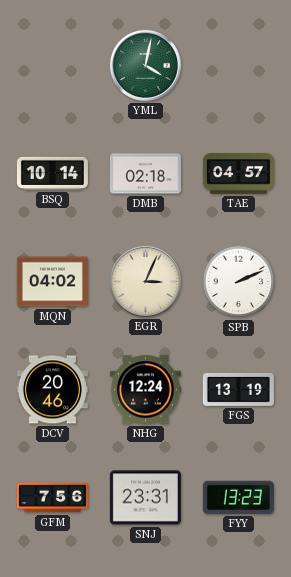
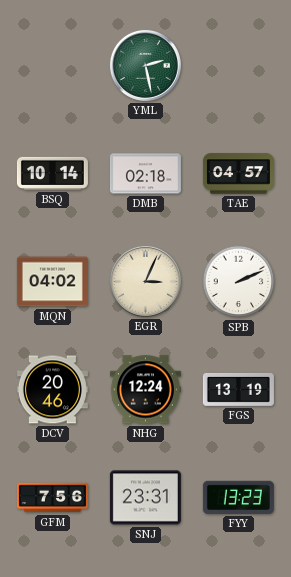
YML: 4:02 -> 2:28 (145, 65)
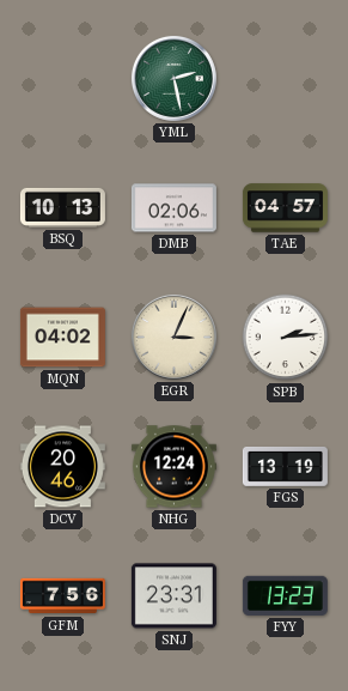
BSQ: 10:14 -> 10:13 (62, 207)
DMB: 02:18 -> 02:06 (173, 208)
SPB: 2:11 -> 2:14 (286, 338)
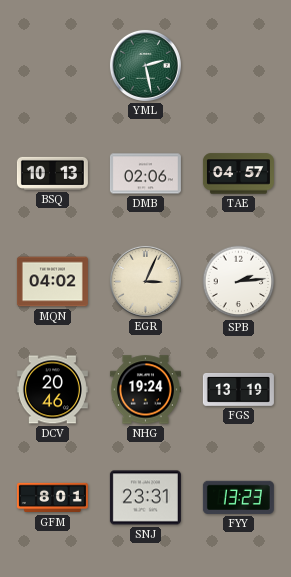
NHG: 12:24 -> 19:24 (145, 390)
GFM: 7:56 -> 8:01 (52, 498)
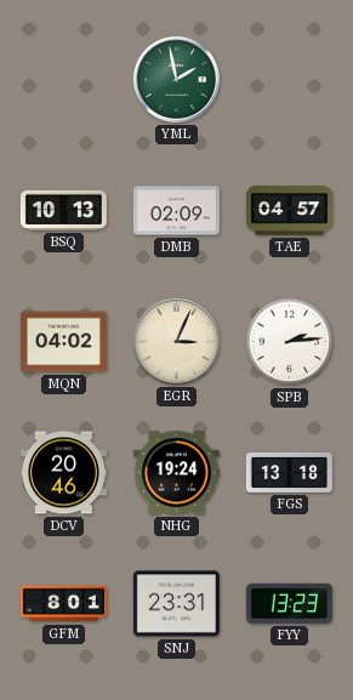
YML: 2:28 -> 1:58 (176, 79)
DMB: 02:06 -> 02:09 (176, 211)
FGS: 13:19 -> 13:18 (289, 472)
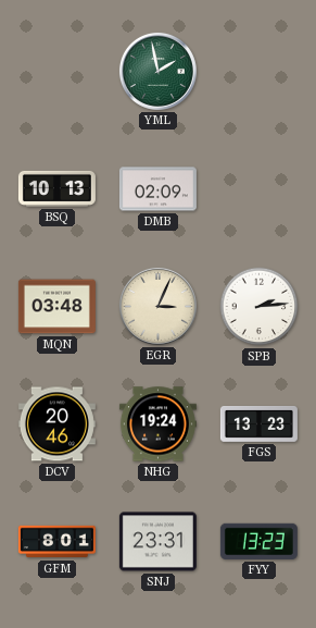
TAE: 04:57 -> none (289, 211)
MQN: 04:02 -> 03:48 (56, 307)
FGS: 13:18 -> 13:23 (258, 423)
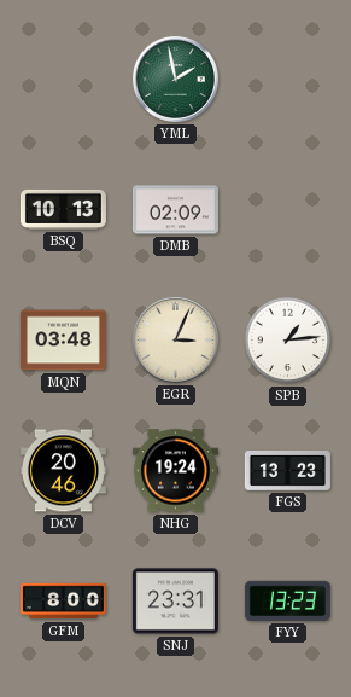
SPB: 2:14 -> 1:14 (288, 341)
GFM: 8:01 -> 8:00 (63, 602)
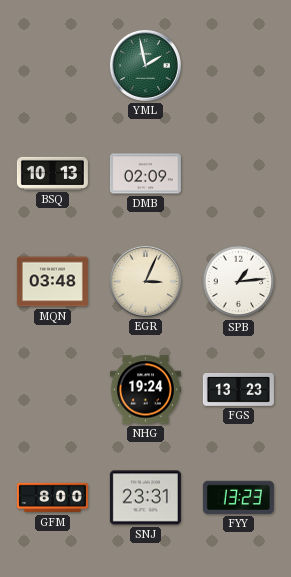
DCV: 20:46 -> none (63, 471)
